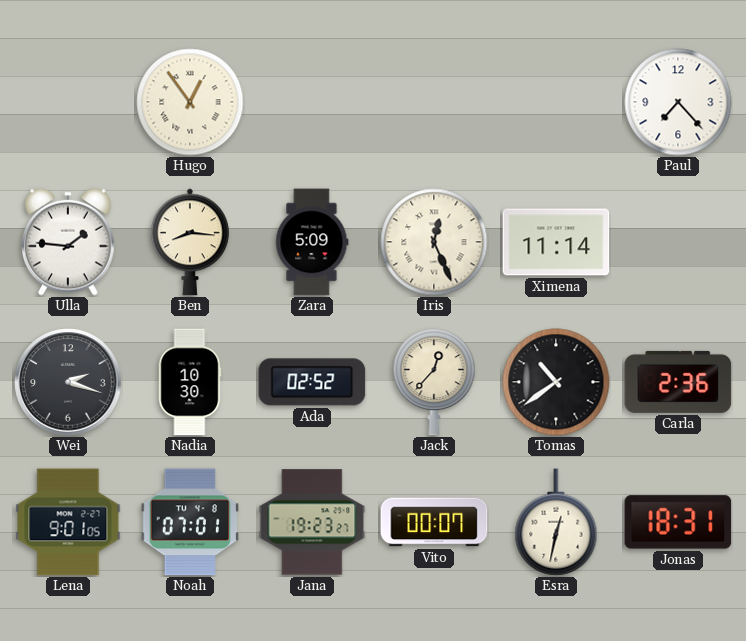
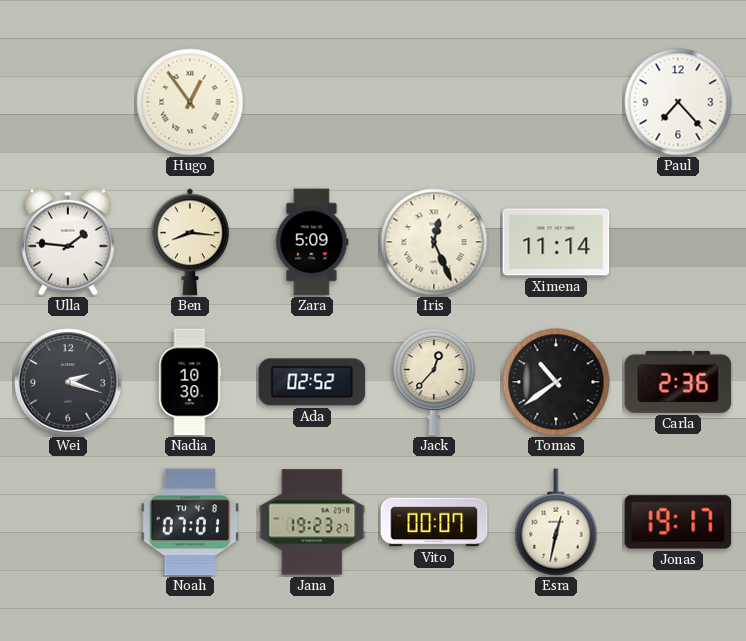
Lena: 9:01 -> none (68, 522)
Jonas: 18:31 -> 19:17 (678, 522)
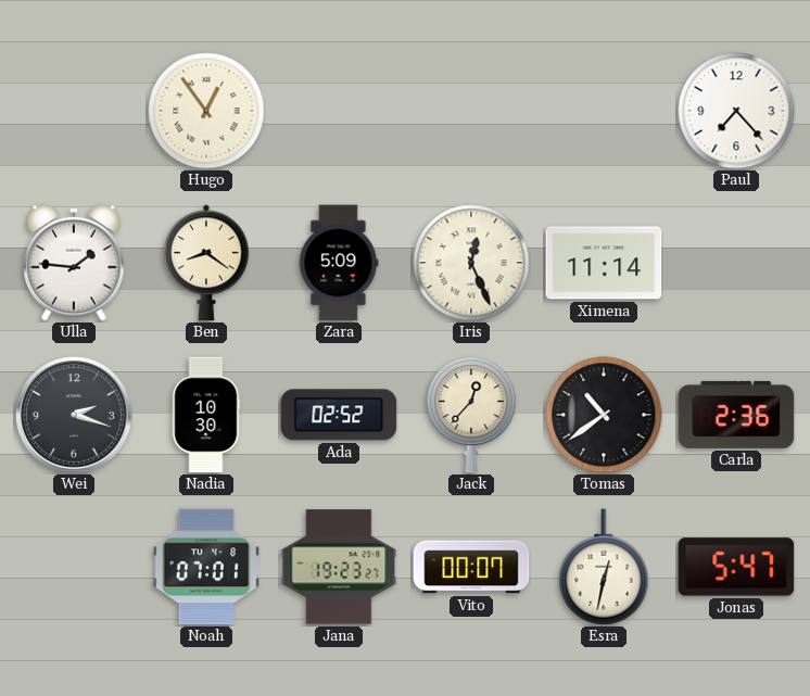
Ben: 8:16 -> 8:21 (206, 263)
Jonas: 19:17 -> 5:47 (736, 567)
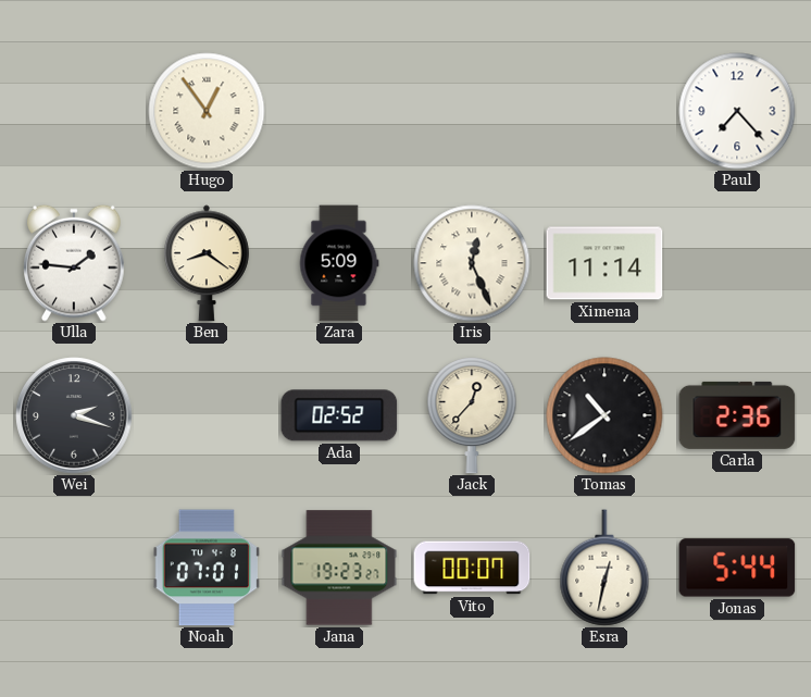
Nadia: 10:30 -> none (206, 415)
Jonas: 5:47 -> 5:44 (737, 568)
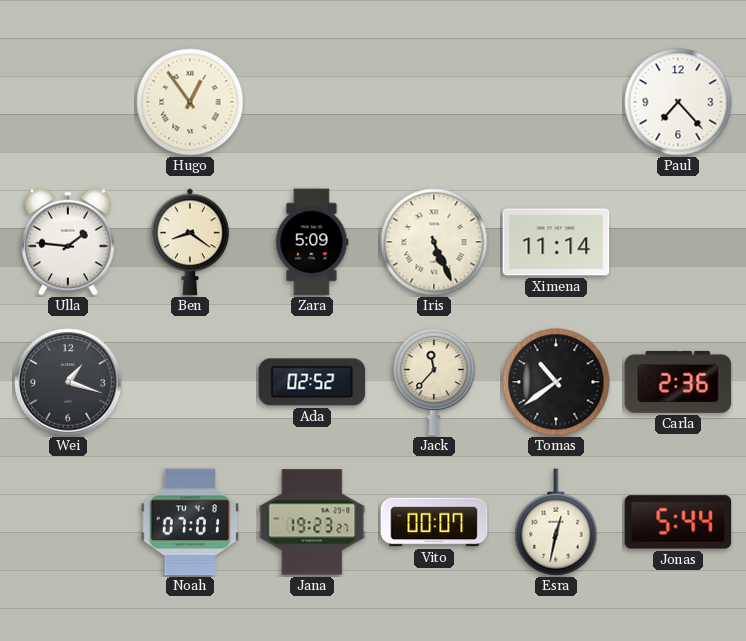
Iris: 12:26 -> 5:26 (434, 242)
Wei: 2:18 -> 1:18 (68, 382)
Jack: 12:37 -> 11:37 (434, 383)
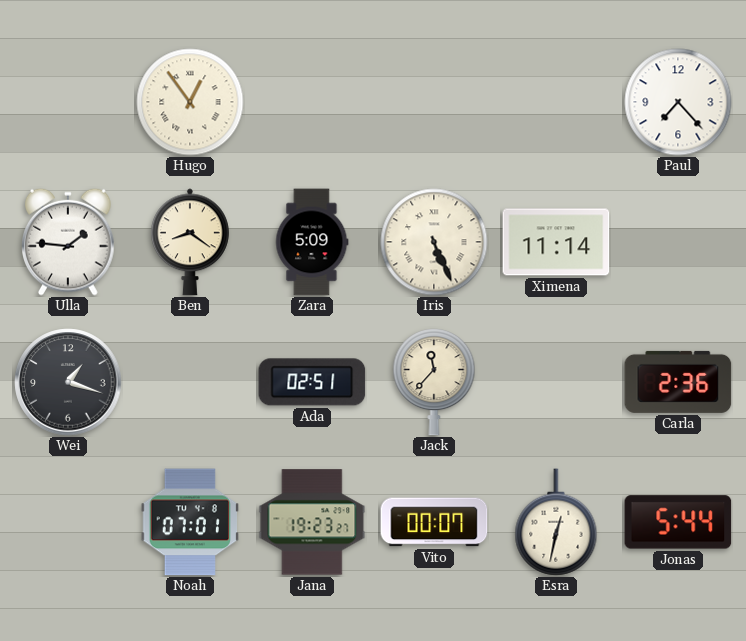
Ada: 02:52 -> 02:51 (312, 382)
Tomas: 10:39 -> none (556, 382)
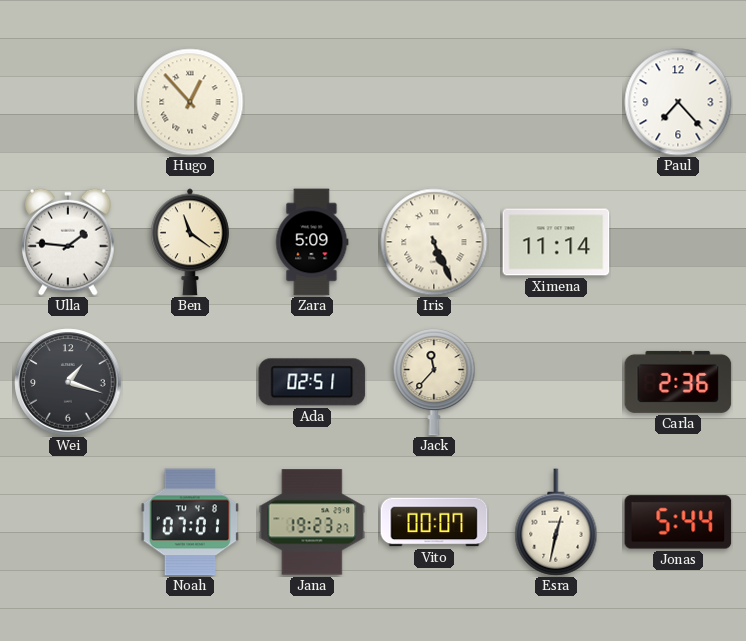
Hugo: 12:54 -> 12:53 (190, 102)
Ben: 8:21 -> 11:21 (190, 242)
